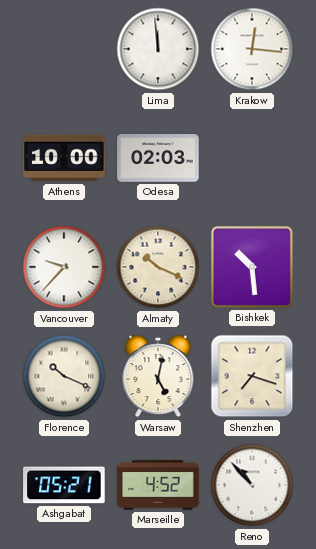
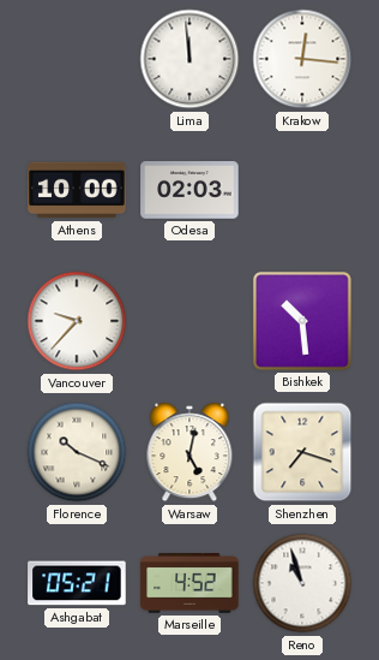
Almaty: 10:19 -> none (158, 267)
Reno: 10:53 -> 10:57 (302, 583)
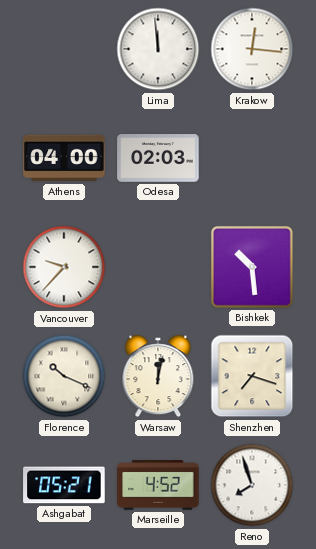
Athens: 10:00 -> 04:00 (64, 158)
Warsaw: 5:02 -> 12:02 (158, 376)
Reno: 10:57 -> 7:57 (252, 485)
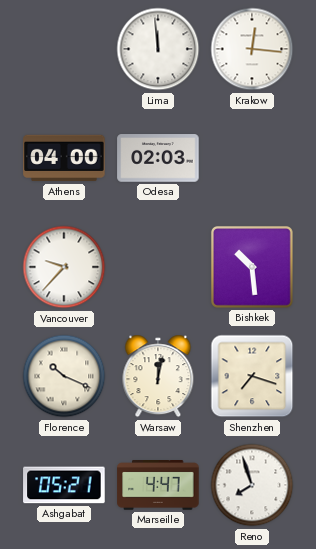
Marseille: 4:52 -> 4:47 (158, 486)
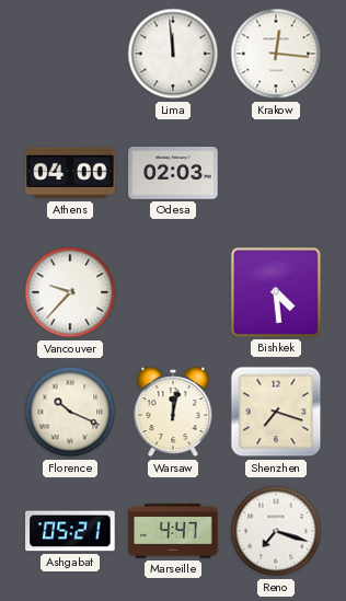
Bishkek: 10:29 -> 4:29 (276, 292)
Reno: 7:57 -> 7:18 (276, 531)
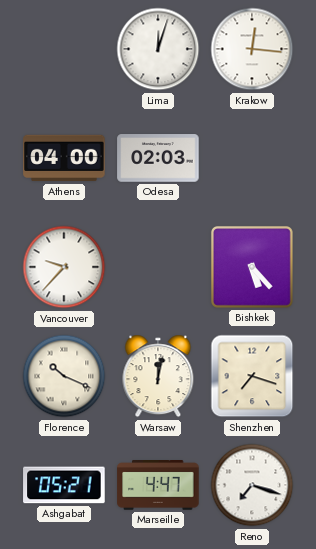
Lima: 11:59 -> 12:03 (158, 49)
Bishkek: 4:29 -> 5:23 (252, 267)
